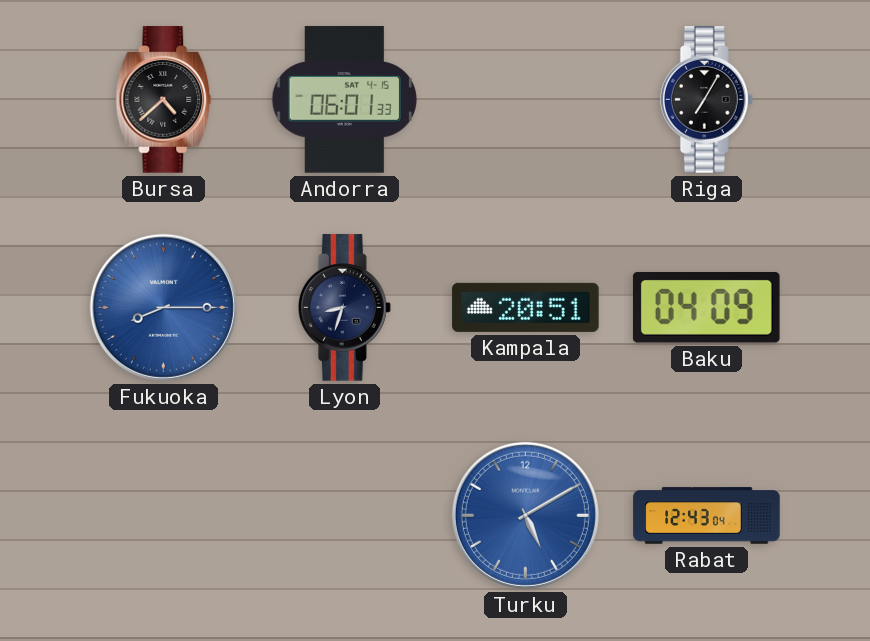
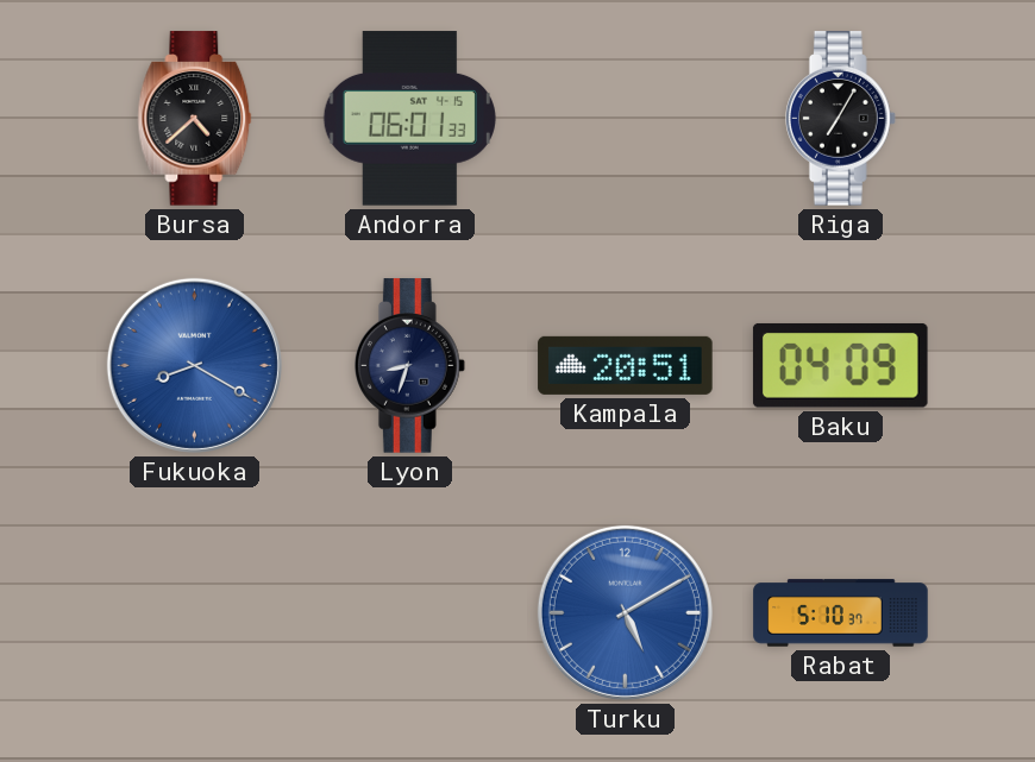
Fukuoka: 8:15 -> 8:20 (194, 365)
Rabat: 12:43 -> 5:10 (841, 613)
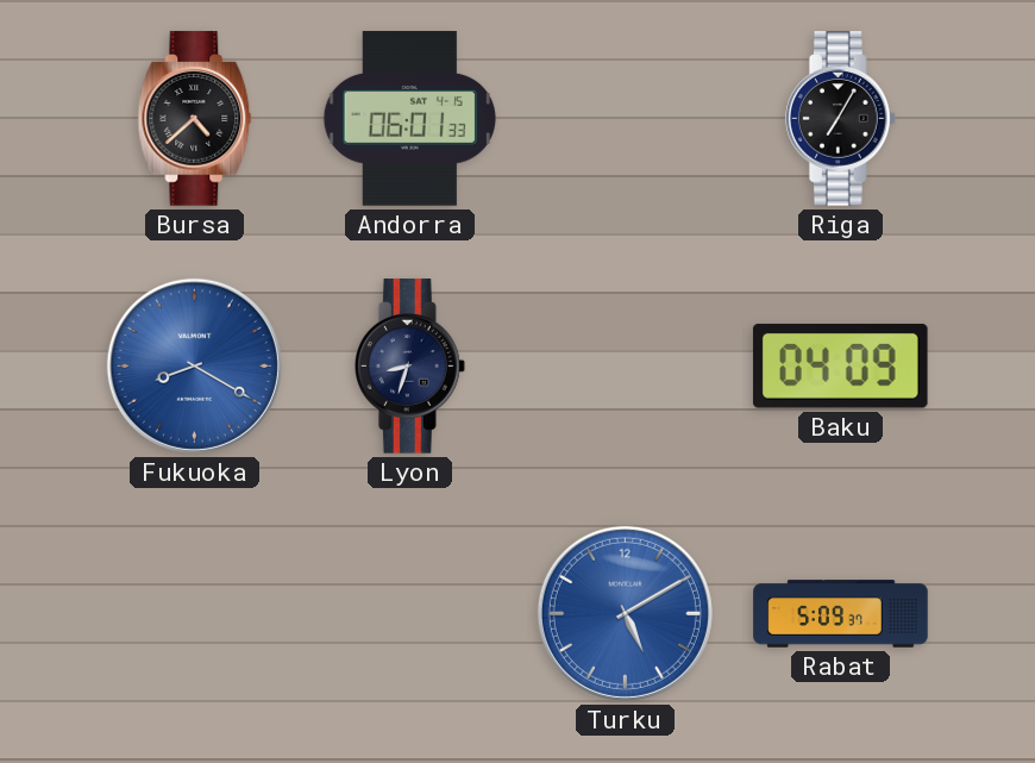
Kampala: 20:51 -> none (626, 365)
Rabat: 5:10 -> 5:09 (841, 614)
